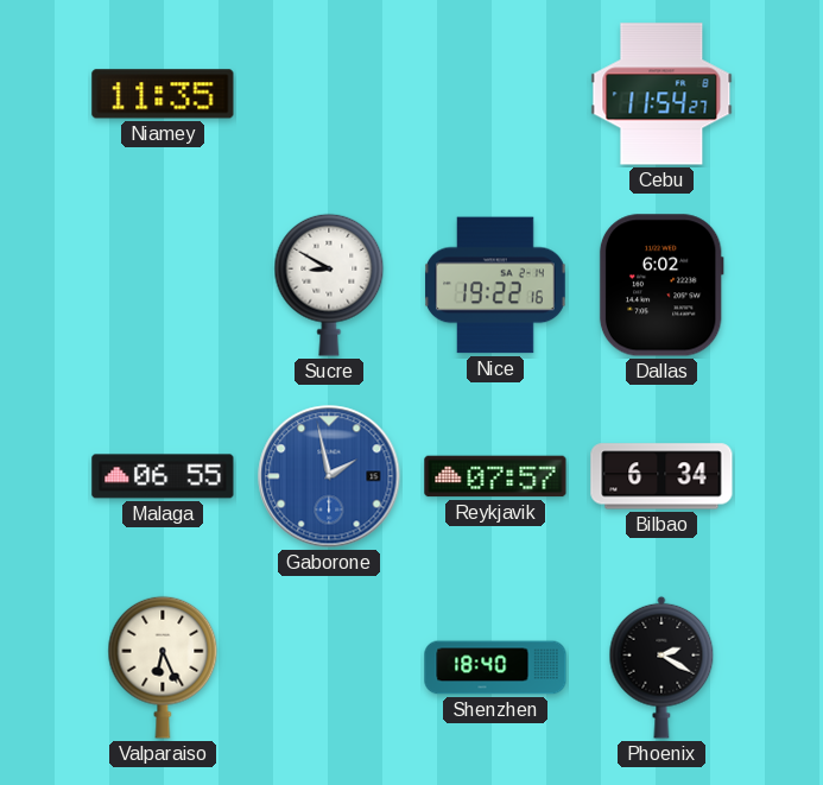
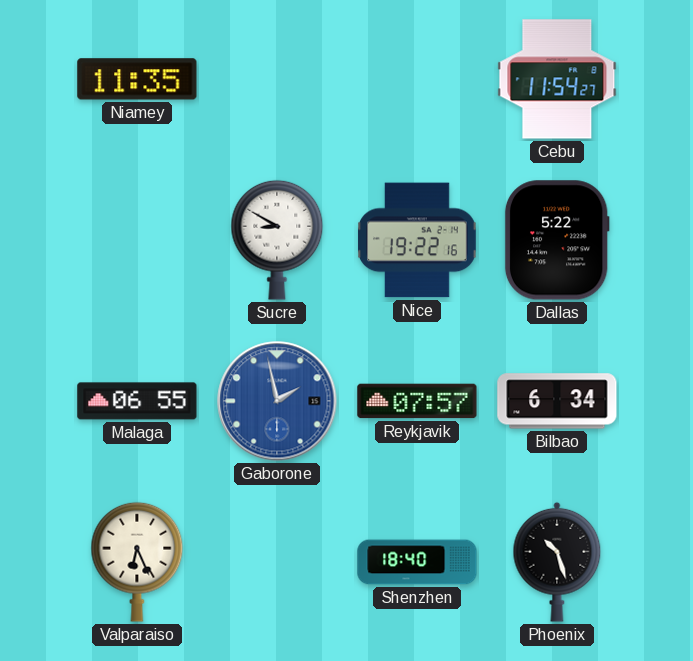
Dallas: 6:02 -> 5:22 (557, 240)
Phoenix: 2:20 -> 10:27 (557, 562)
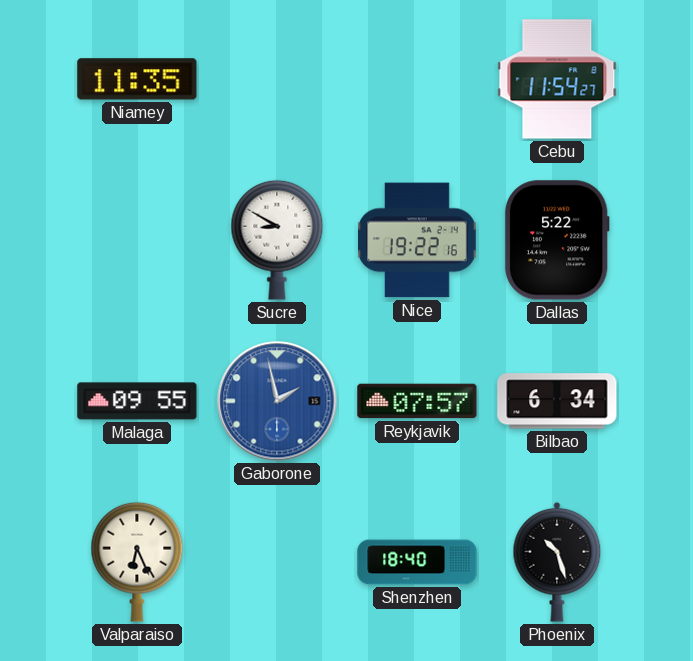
Malaga: 06:55 -> 09:55 (137, 401)
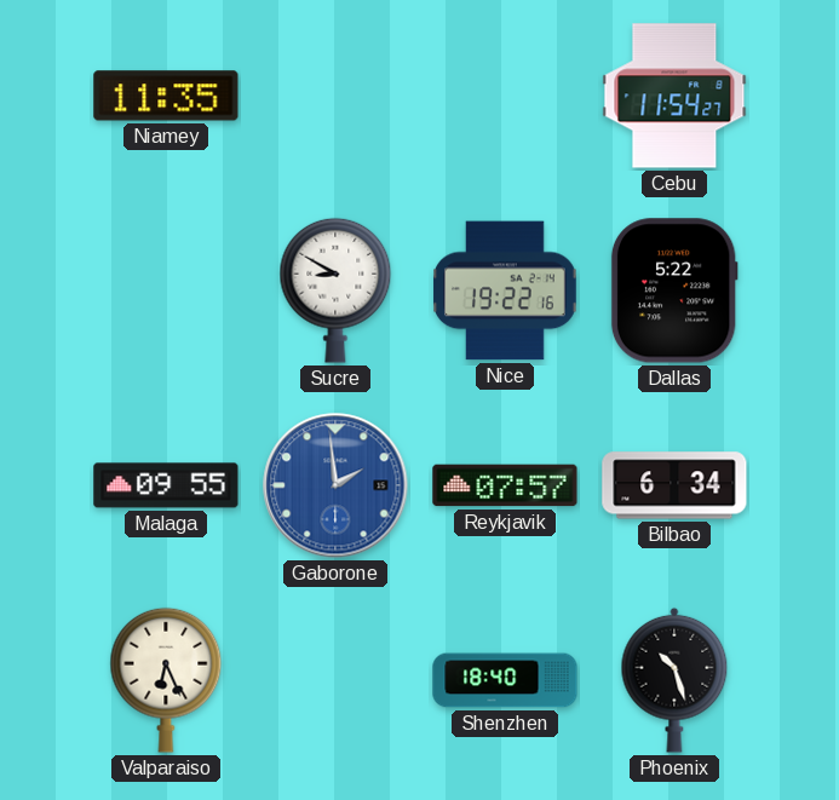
Gaborone: 1:58 -> 1:59 (335, 485)
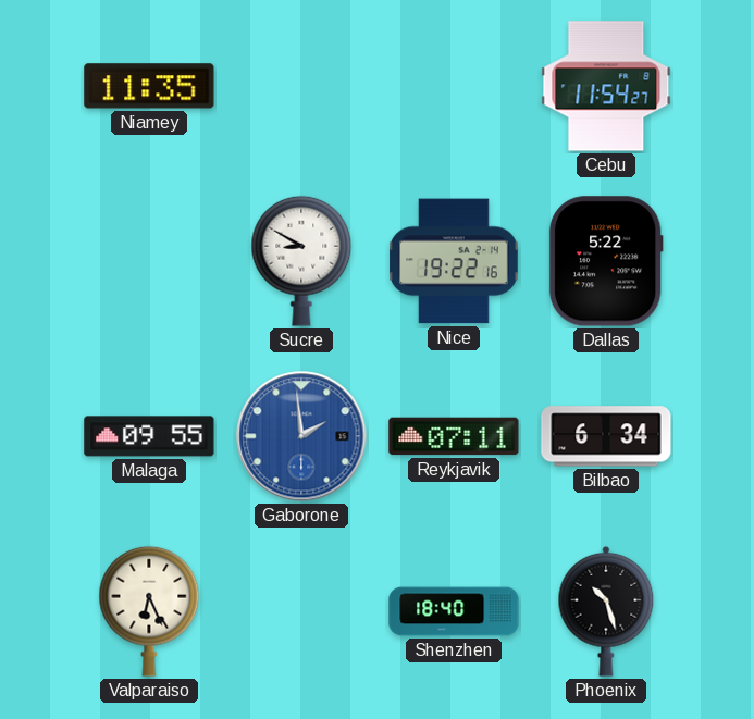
Reykjavik: 07:57 -> 07:11 (454, 436)
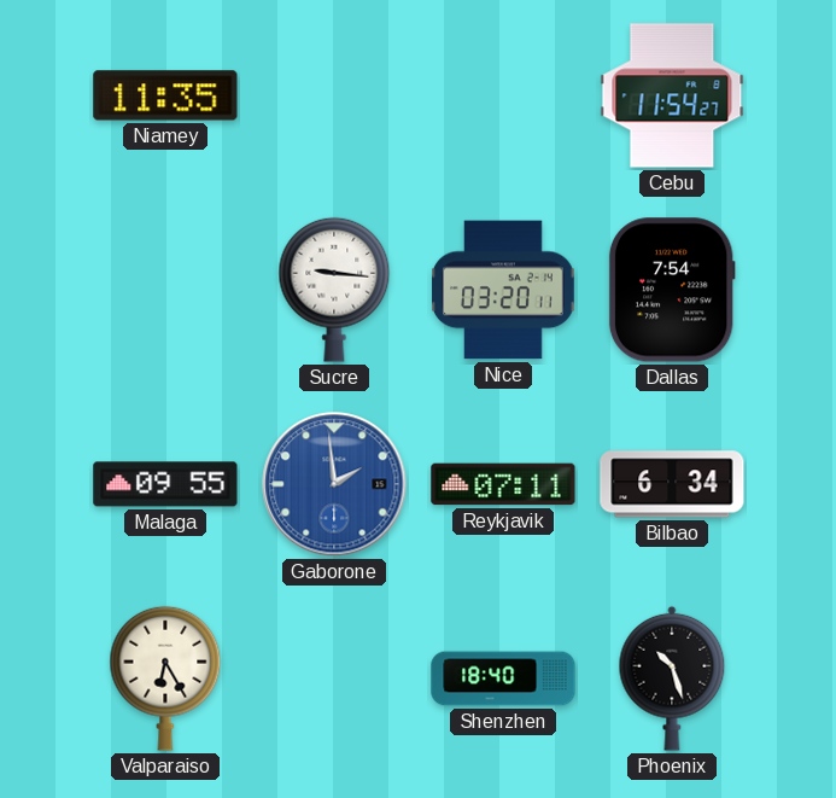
Sucre: 8:50 -> 9:16 (334, 290)
Nice: 19:22 -> 03:20 (503, 290)
Dallas: 5:22 -> 7:54 (672, 290)
Valparaiso: 6:26 -> 6:25 (165, 678)
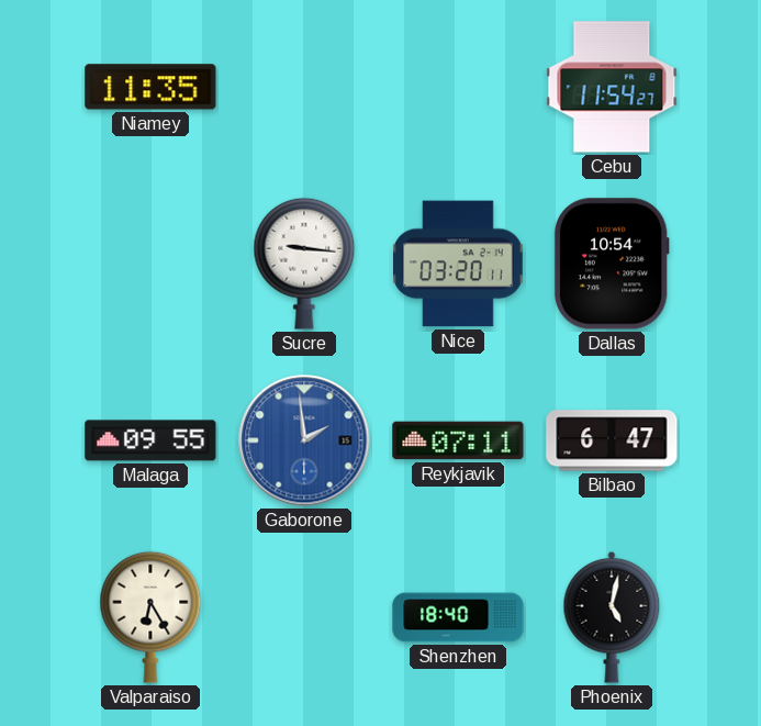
Dallas: 7:54 -> 10:54 (612, 264)
Bilbao: 6:34 -> 6:47 (612, 440)
Phoenix: 10:27 -> 5:02 (612, 617)
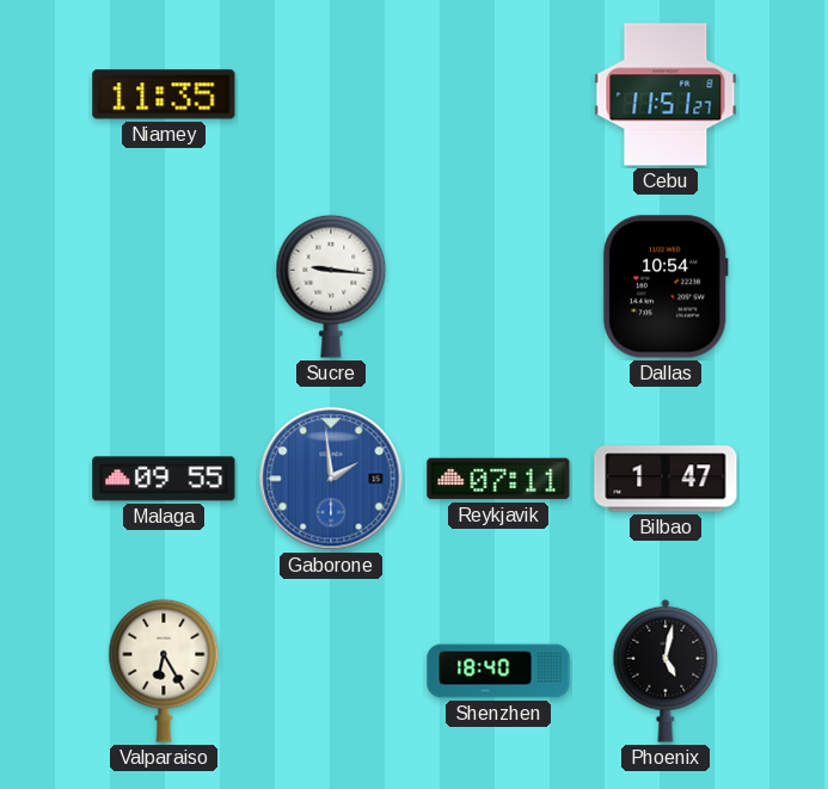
Cebu: 11:54 -> 11:51 (666, 94)
Nice: 03:20 -> none (458, 264)
Bilbao: 6:47 -> 1:47 (666, 479)
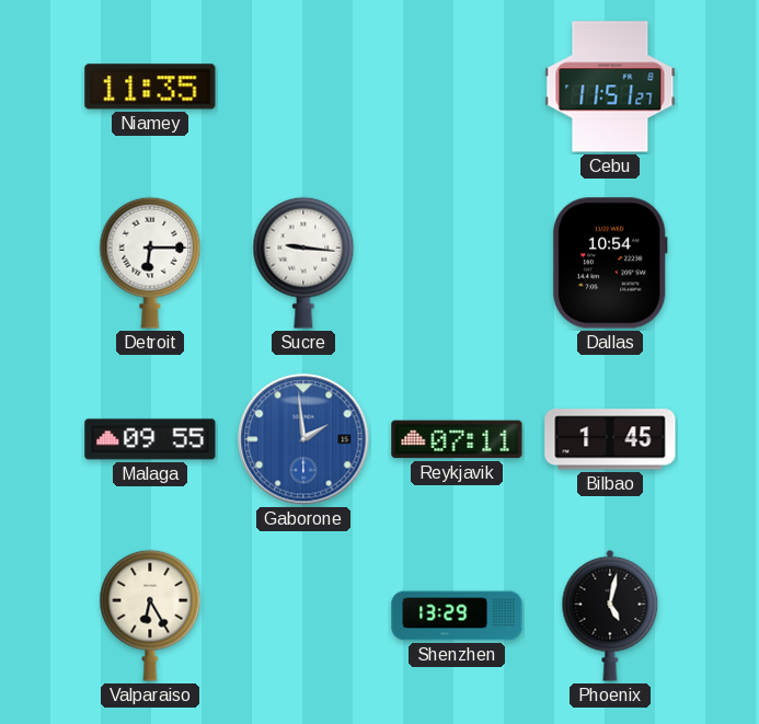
Detroit: none -> 6:15 (150, 263)
Bilbao: 1:47 -> 1:45 (610, 439)
Shenzhen: 18:40 -> 13:29 (457, 616)
